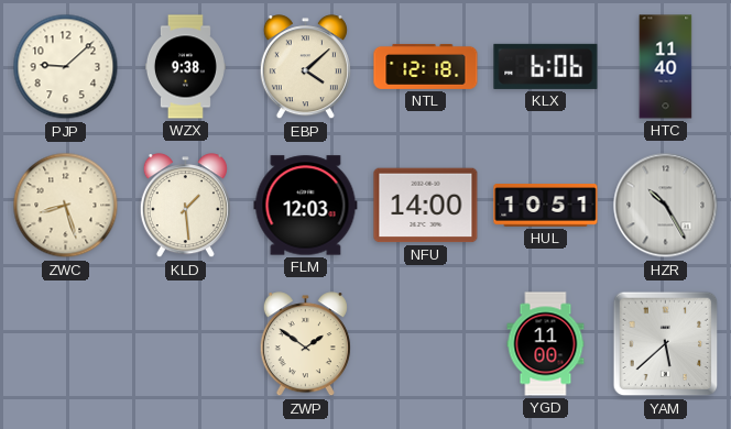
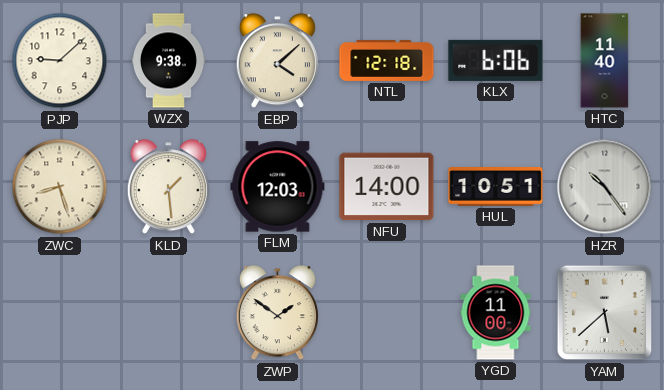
HZR: 10:25 -> 10:24 (605, 187)
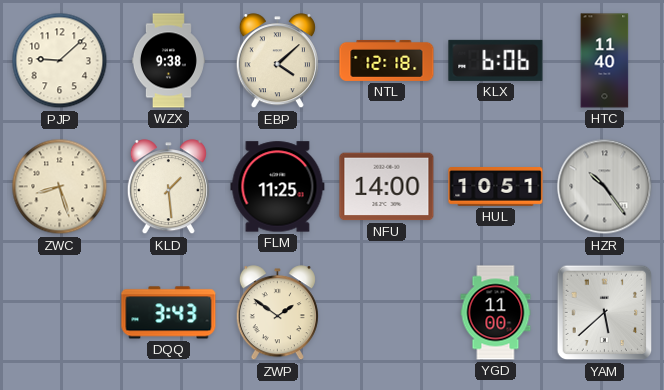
FLM: 12:03 -> 11:25 (278, 187)
DQQ: none -> 3:43 (169, 313)
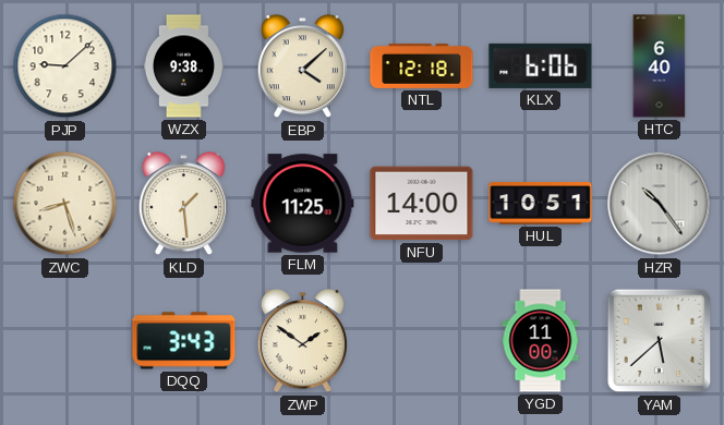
HTC: 11:40 -> 6:40 (660, 66)
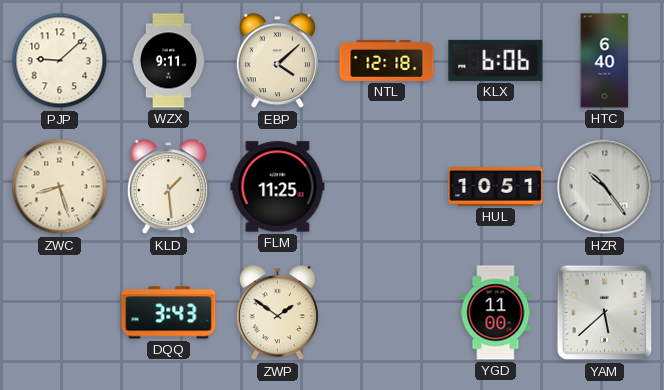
WZX: 9:38 -> 9:11 (168, 61)
NFU: 14:00 -> none (422, 204)
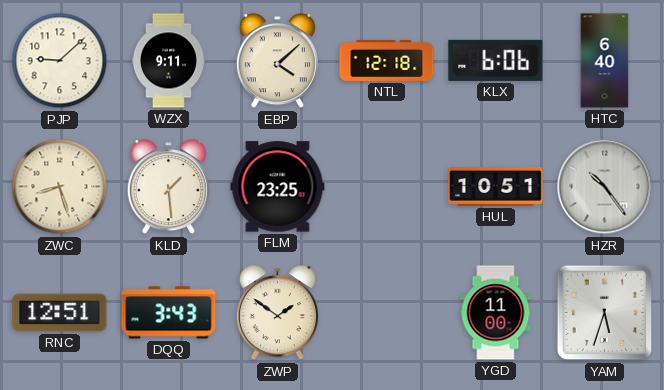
FLM: 11:25 -> 23:25 (278, 187)
RNC: none -> 12:51 (60, 313)
YAM: 5:38 -> 5:33 (605, 313)
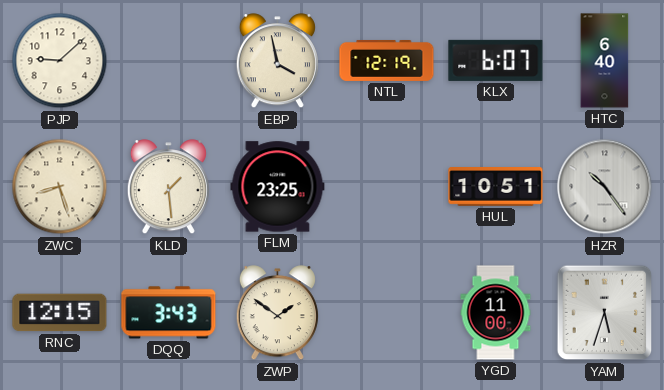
WZX: 9:11 -> none (168, 61)
EBP: 4:08 -> 3:58 (277, 61)
NTL: 12:18 -> 12:19 (387, 60)
KLX: 6:06 -> 6:07 (496, 60)
RNC: 12:51 -> 12:15 (60, 313)
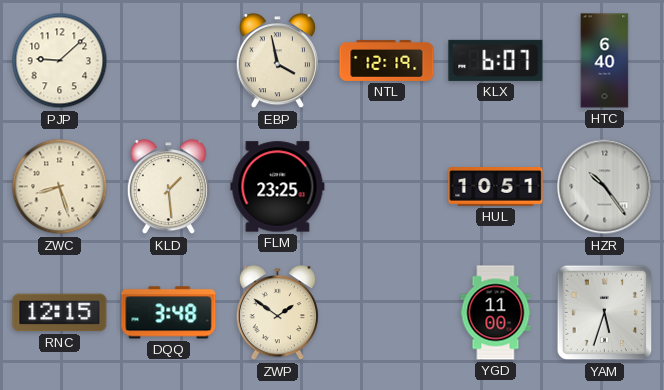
DQQ: 3:43 -> 3:48 (169, 313)
